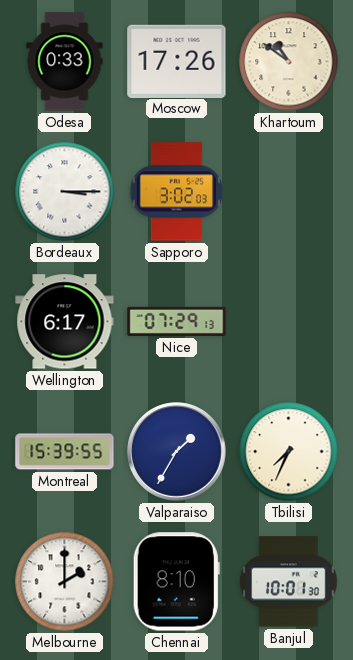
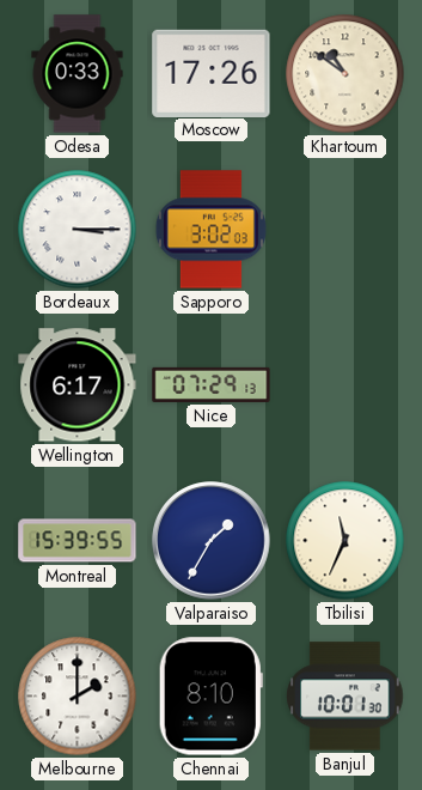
Tbilisi: 7:34 -> 11:34 (345, 541)
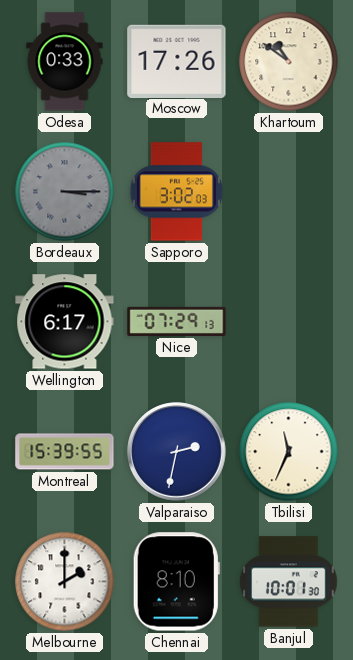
Bordeaux dial: white -> grey (65, 192)
Valparaiso: 1:35 -> 2:32 (177, 452)
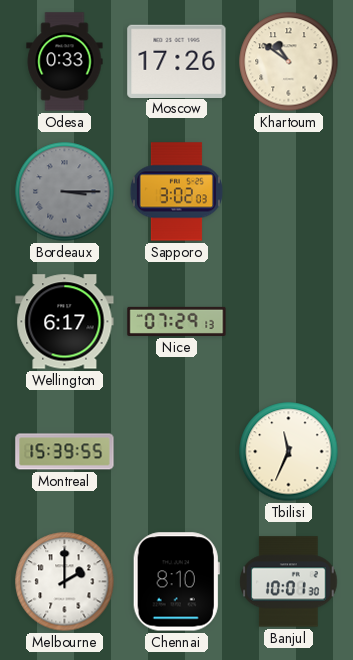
Valparaiso: 2:32 -> none (177, 452)
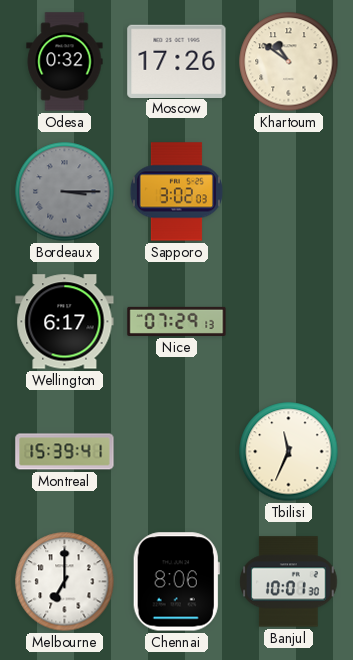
Odesa: 0:33 -> 0:32 (65, 62)
Montreal: 15:39:55 -> 15:39:41 (65, 452)
Melbourne: 2:00 -> 7:00 (65, 582)
Chennai: 8:10 -> 8:06 (176, 582)
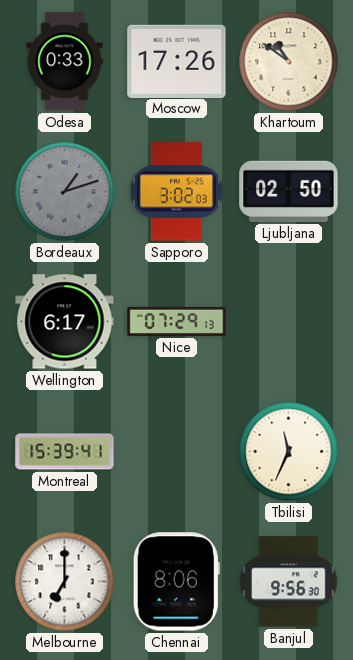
Odesa: 0:32 -> 0:33 (65, 62)
Bordeaux: 3:15 -> 1:12 (65, 192)
Ljubljana: none -> 02:50 (289, 191)
Banjul: 10:01 -> 9:56 (289, 582)
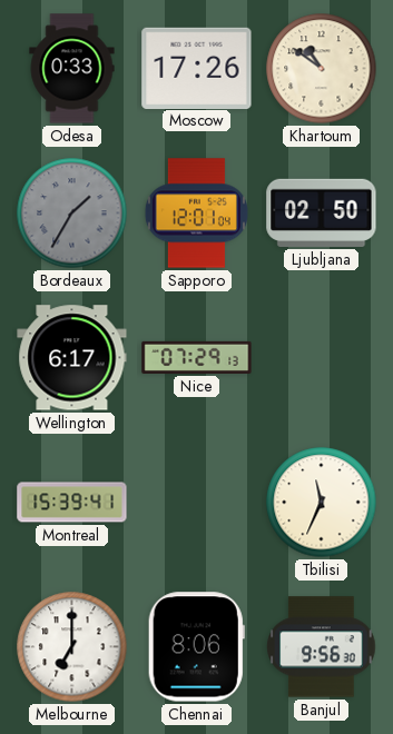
Bordeaux: 1:12 -> 1:35 (72, 214)
Sapporo: 3:02 -> 12:01 (196, 214)
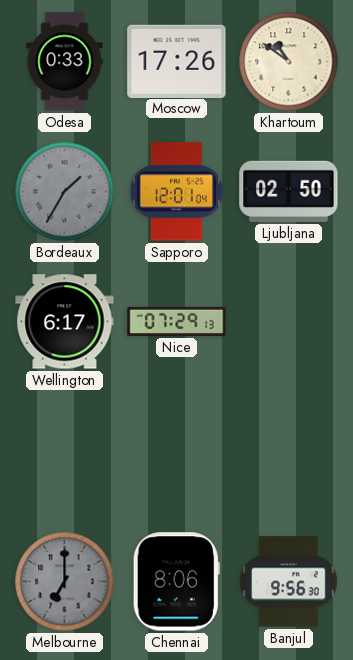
Montreal: 15:39 -> none (72, 503)
Tbilisi: 11:34 -> none (322, 503)
Melbourne dial: white -> grey (65, 582)
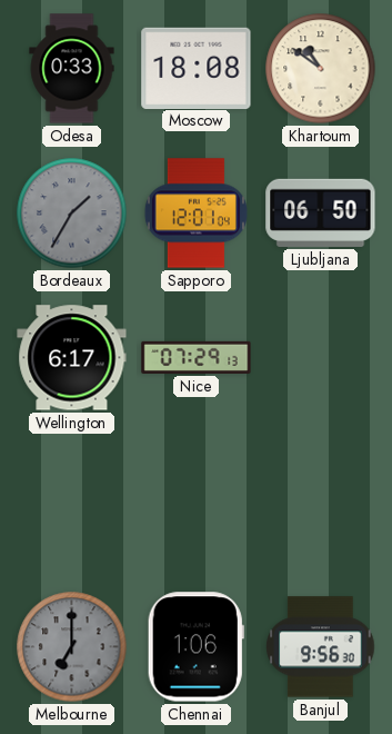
Moscow: 17:26 -> 18:08 (197, 68)
Ljubljana: 02:50 -> 06:50 (321, 212)
Chennai: 8:06 -> 1:06 (195, 647)
